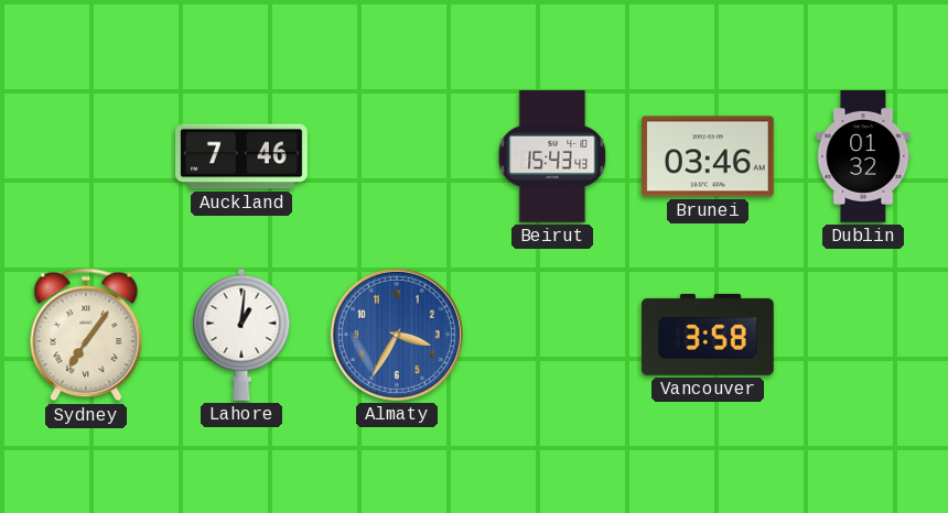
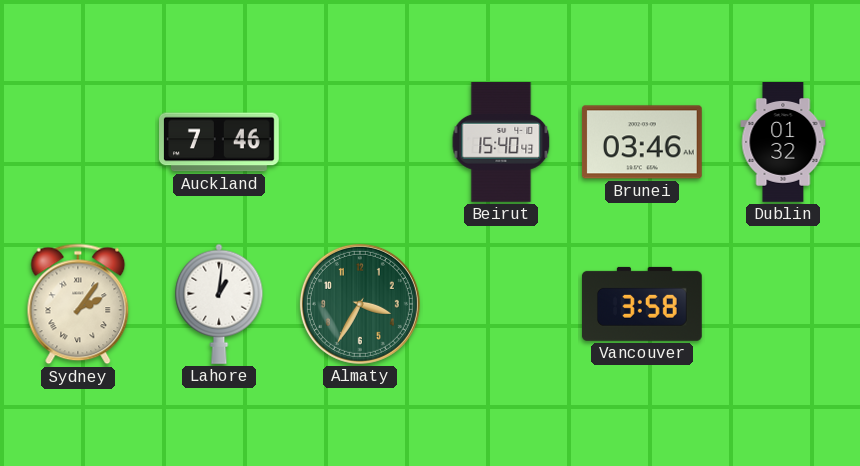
Beirut: 15:43 -> 15:40 (501, 142)
Sydney: 7:06 -> 2:06 (78, 304)
Almaty dial: blue -> green (360, 304)
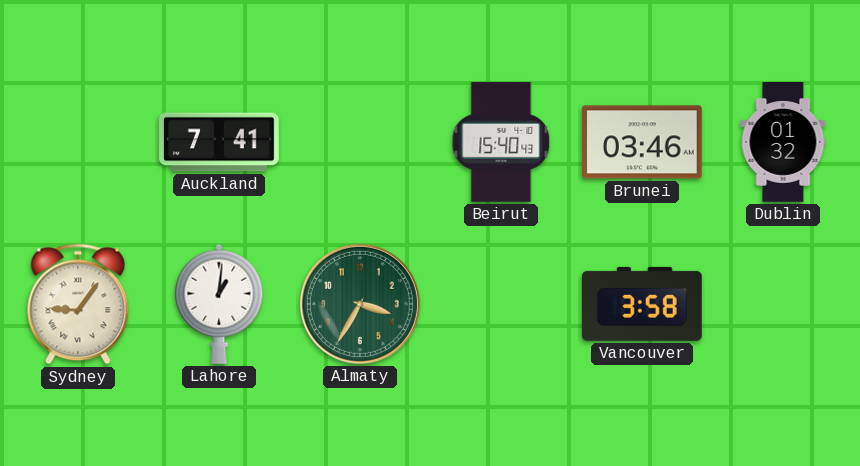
Auckland: 7:46 -> 7:41 (220, 142)
Sydney: 2:06 -> 9:06 (78, 304)
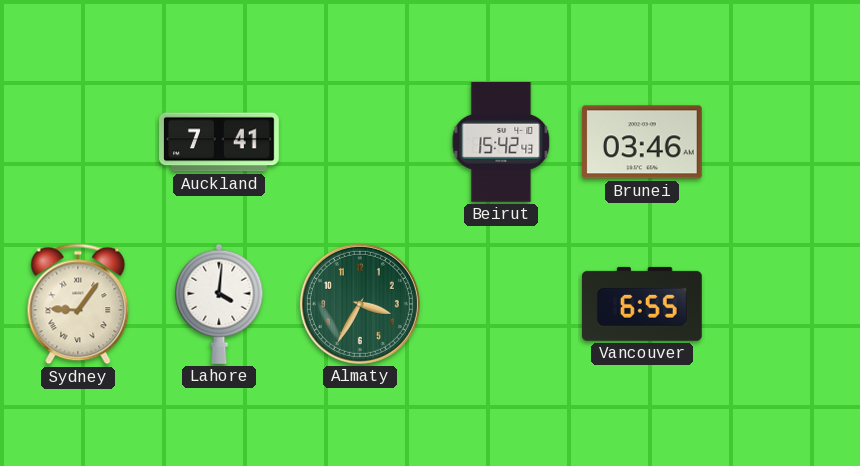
Beirut: 15:40 -> 15:42 (501, 142)
Dublin: 01:32 -> none (783, 143)
Lahore: 1:01 -> 4:01 (219, 304)
Vancouver: 3:58 -> 6:55 (642, 304)
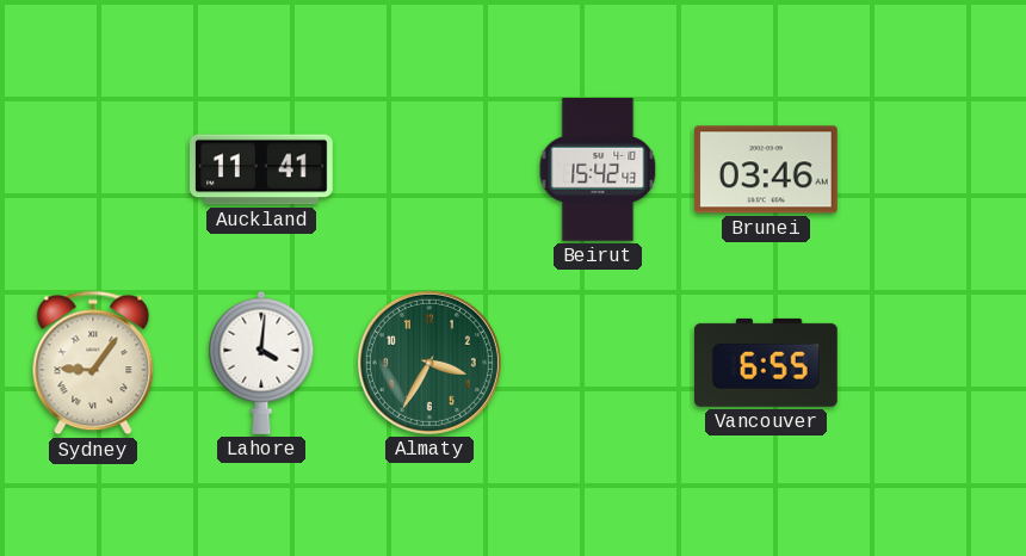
Auckland: 7:41 -> 11:41 (262, 169)
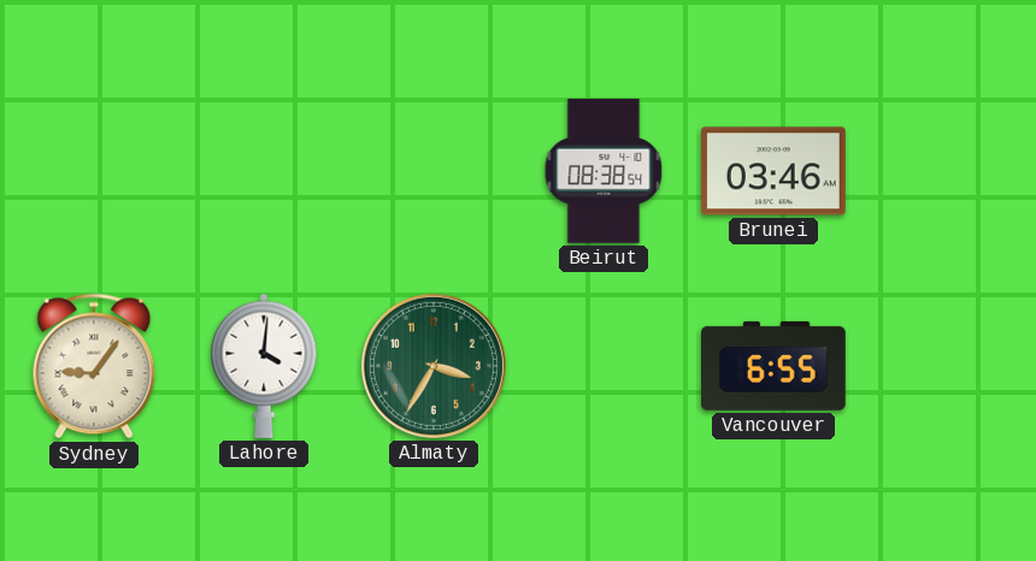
Auckland: 11:41 -> none (262, 169)
Beirut: 15:42 -> 08:38 (604, 171)
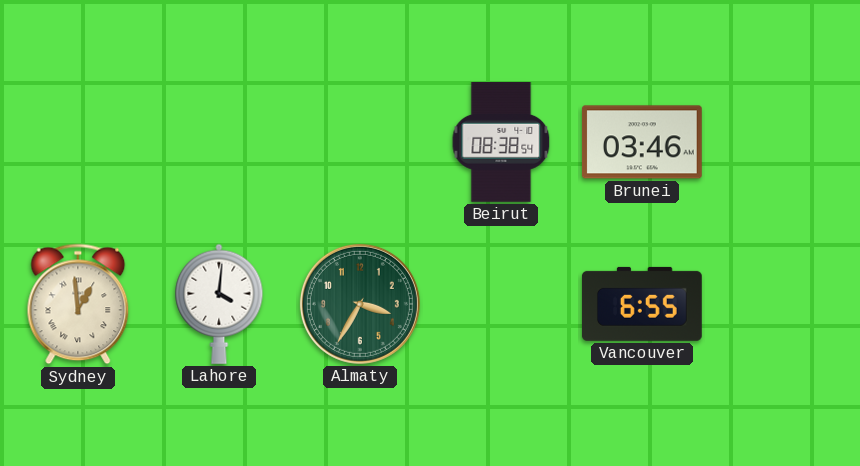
Sydney: 9:06 -> 12:59 (78, 304)
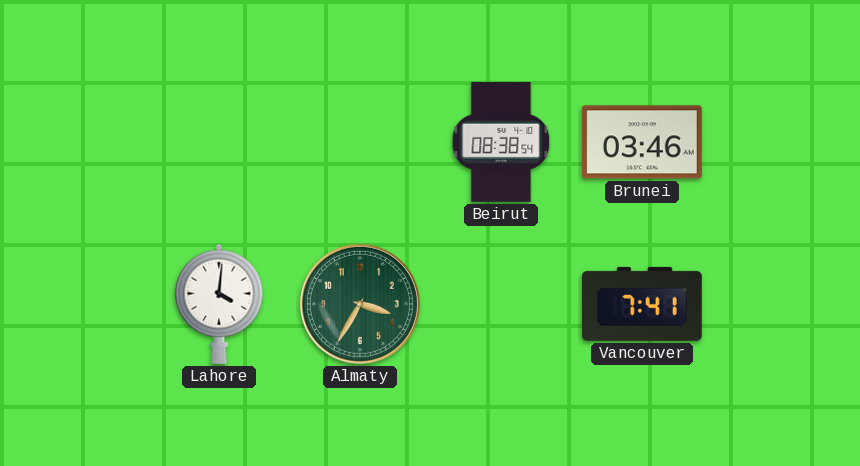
Sydney: 12:59 -> none (78, 304)
Vancouver: 6:55 -> 7:41 (642, 304)
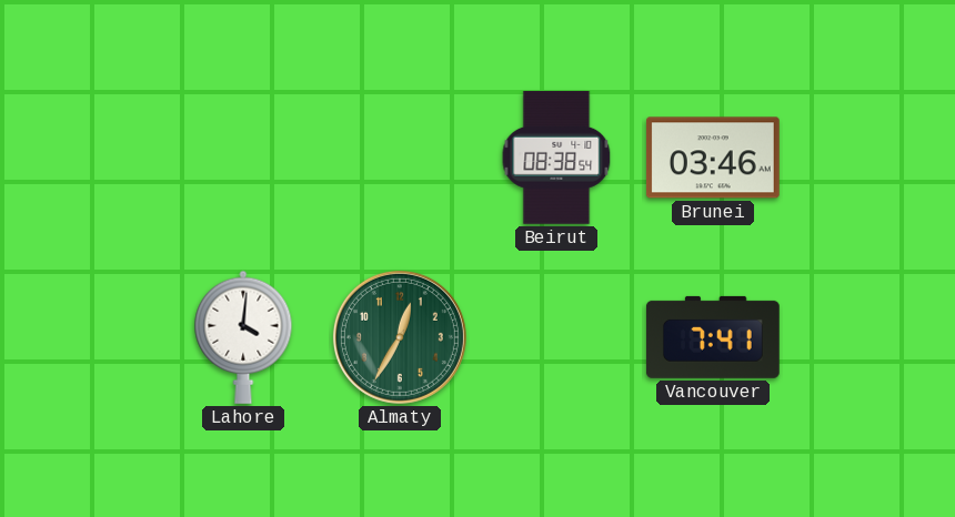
Almaty: 3:35 -> 12:35 (400, 337)
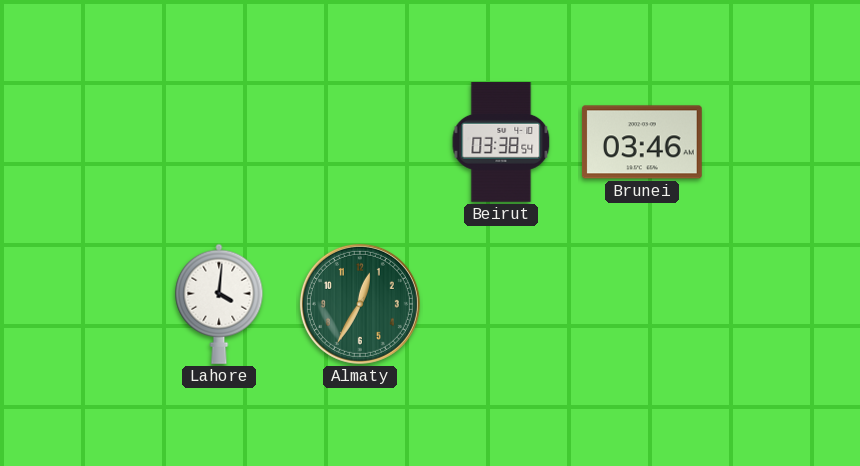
Beirut: 08:38 -> 03:38 (501, 142)
Vancouver: 7:41 -> none (713, 337)
